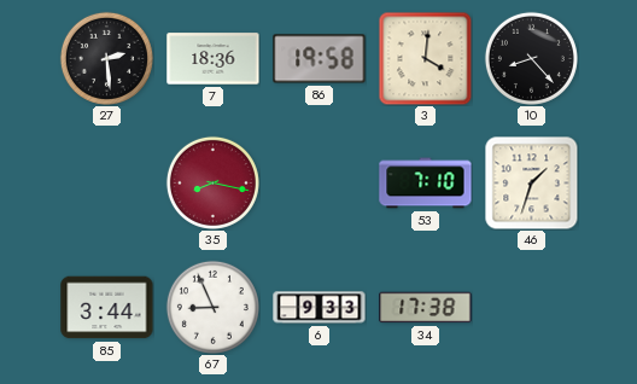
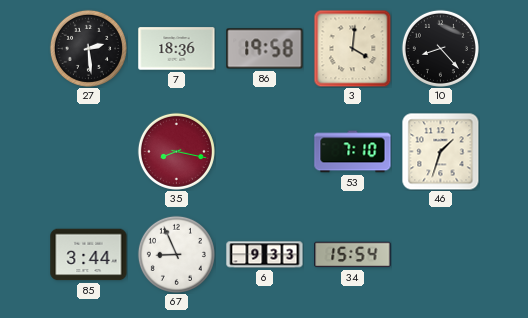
34: 17:38 -> 15:54 (353, 255)
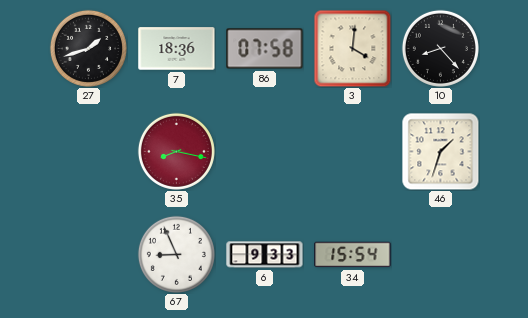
27: 2:29 -> 1:42 (88, 48)
86: 19:58 -> 07:58 (265, 49)
53: 7:10 -> none (353, 152)
85: 3:44 -> none (89, 255)
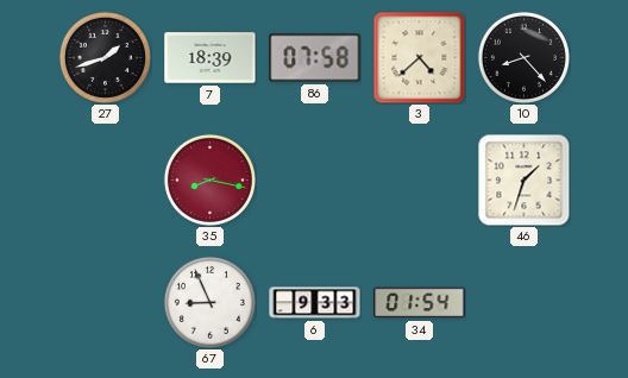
7: 18:36 -> 18:39 (211, 58)
3: 4:01 -> 4:38 (419, 57)
34: 15:54 -> 01:54 (420, 303)
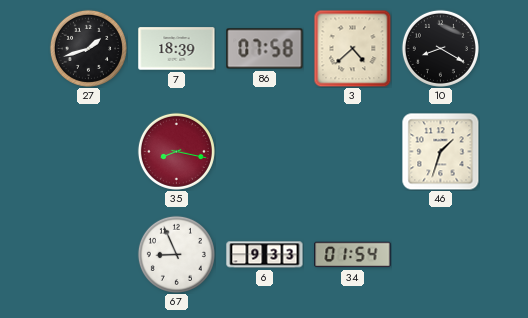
10: 8:23 -> 8:20 (440, 48)
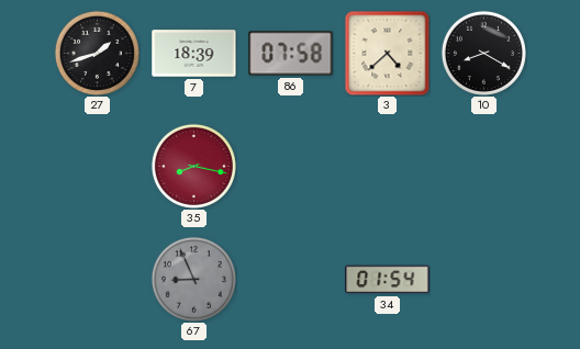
46: 1:33 -> none (440, 151)
67 dial: white -> grey (193, 279)
6: 9:33 -> none (265, 255)
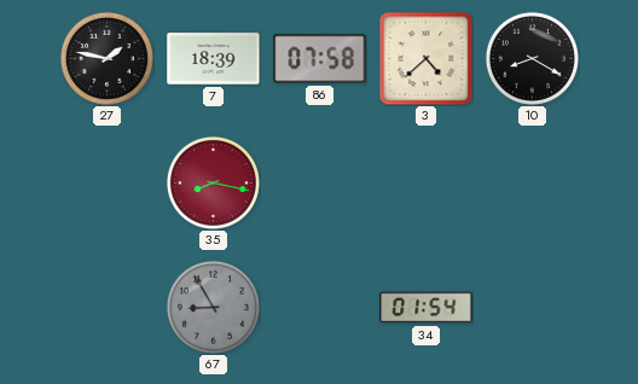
27: 1:42 -> 1:47 (106, 58)
67: 8:56 -> 8:55 (213, 307)
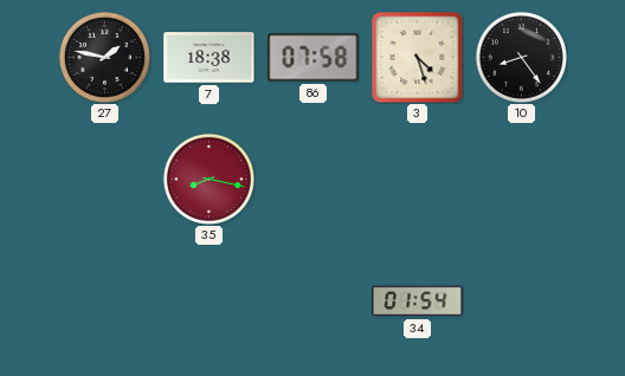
7: 18:39 -> 18:38 (210, 58)
3: 4:38 -> 4:27 (417, 57)
10: 8:20 -> 8:24 (521, 57)
67: 8:55 -> none (213, 307)
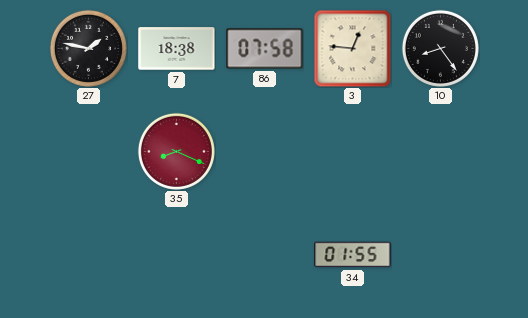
3: 4:27 -> 12:46 (352, 48)
35: 8:17 -> 8:19 (176, 151)
34: 01:54 -> 01:55 (353, 255)
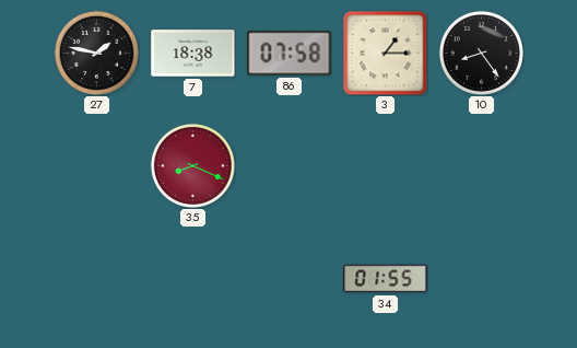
3: 12:46 -> 1:15 (385, 53)
